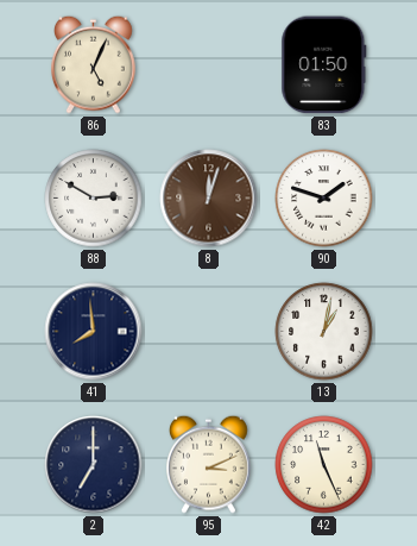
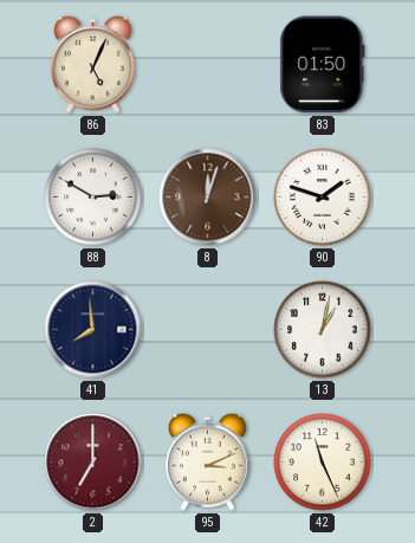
2 dial: navy -> burgundy (93, 463)
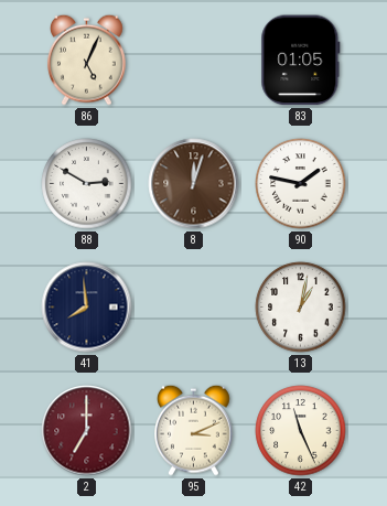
83: 01:50 -> 01:05 (301, 61)
90: 1:48 -> 1:47 (301, 184)
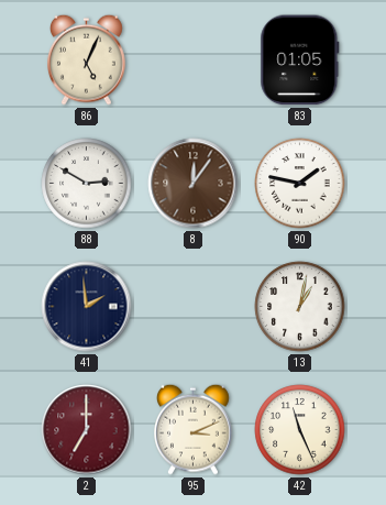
8: 12:03 -> 12:06 (194, 184)
41: 7:59 -> 1:59 (87, 307)
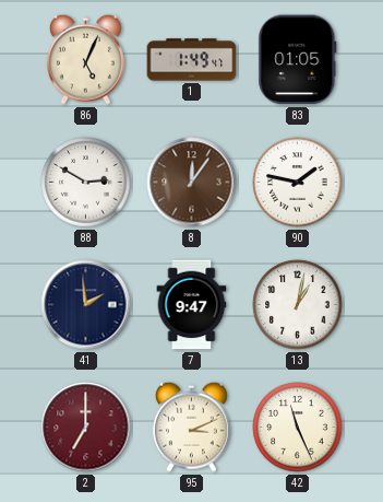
1: none -> 1:49 (192, 60)
7: none -> 9:47 (192, 305)
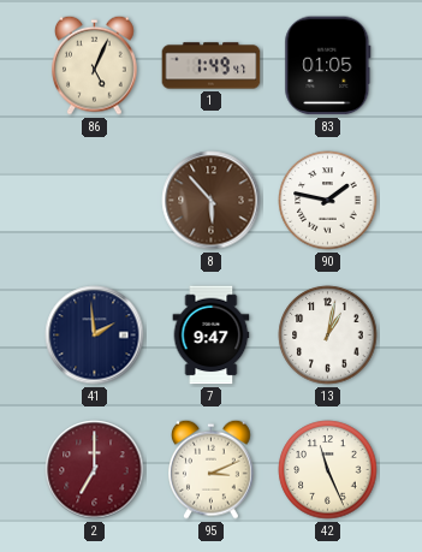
88: 2:50 -> none (86, 183)
8: 12:06 -> 5:53 (212, 201)
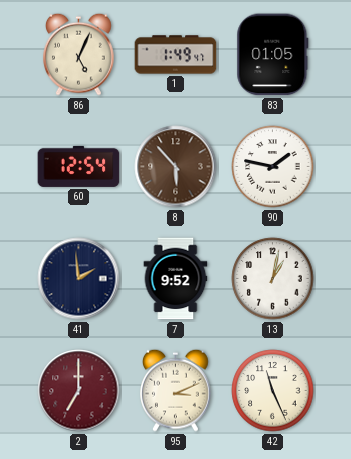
60: none -> 12:54 (79, 166)
7: 9:47 -> 9:52 (176, 279)
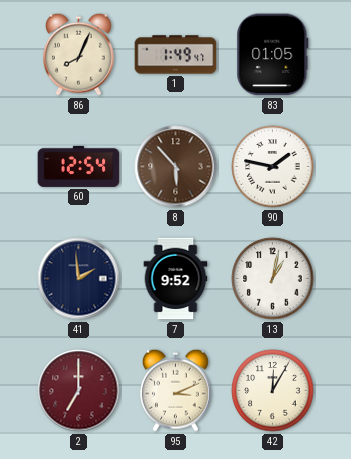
86: 5:04 -> 8:04 (79, 54)
42: 11:26 -> 12:05 (273, 391)
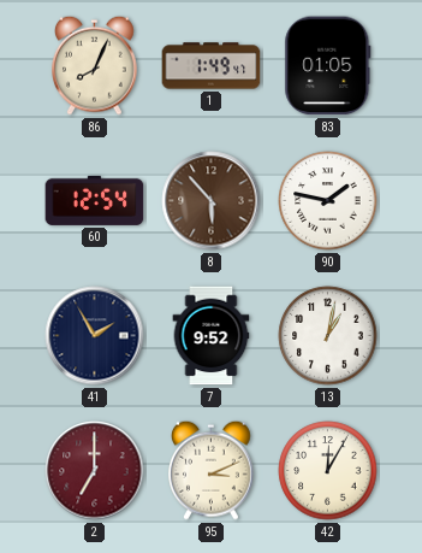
41: 1:59 -> 1:55 (95, 336)
